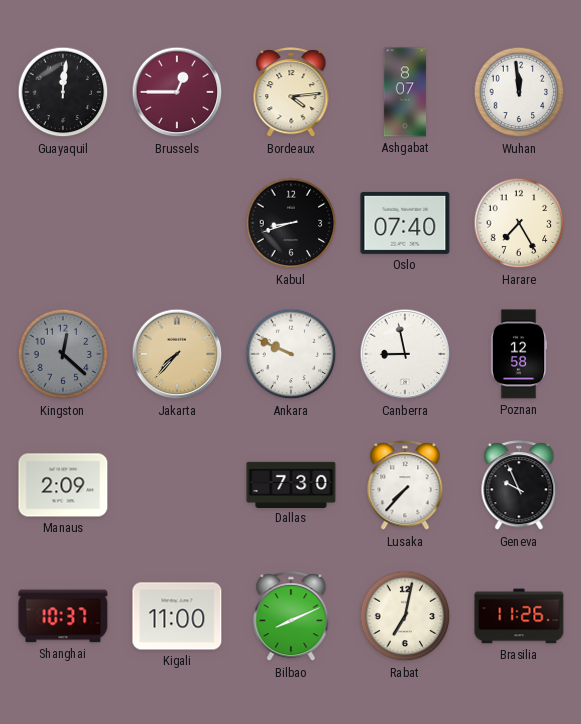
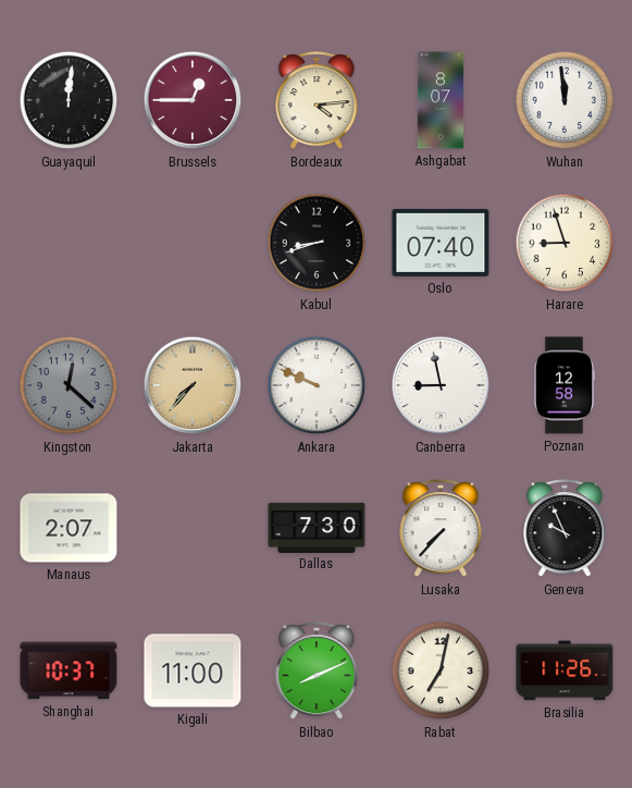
Harare: 7:25 -> 8:57 (565, 243)
Manaus: 2:09 -> 2:07 (69, 528)
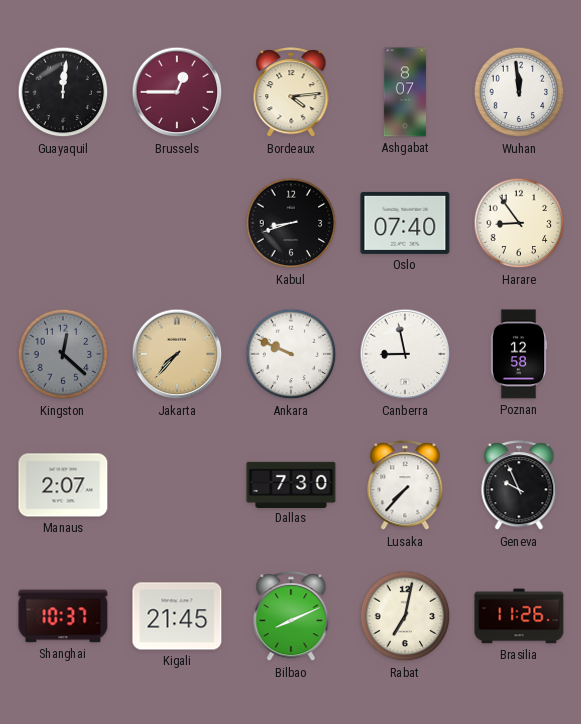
Harare: 8:57 -> 8:54 (519, 223)
Kigali: 11:00 -> 21:45 (177, 616)
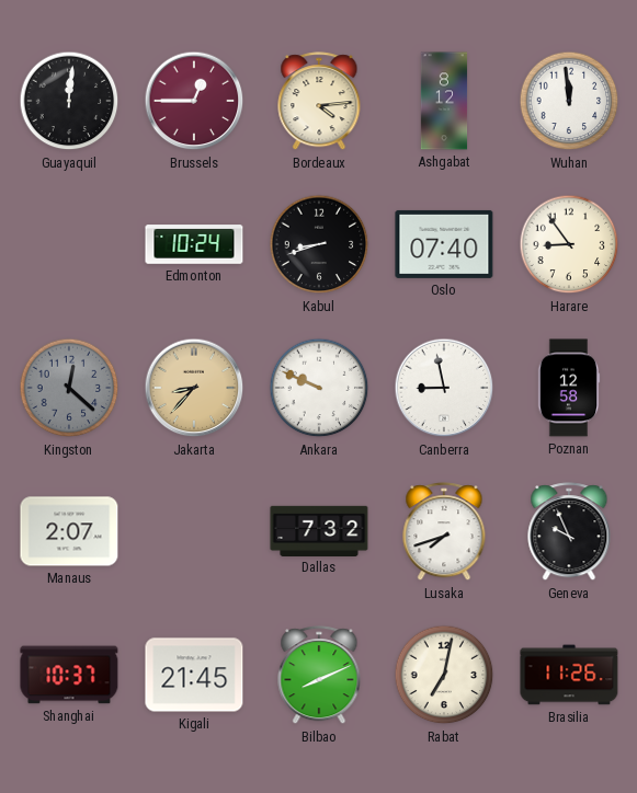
Ashgabat: 8:07 -> 8:12 (444, 101)
Edmonton: none -> 10:24 (194, 244)
Jakarta: 7:37 -> 8:37 (194, 388)
Dallas: 7:30 -> 7:32 (319, 530)
Lusaka: 7:37 -> 7:42 (444, 532)
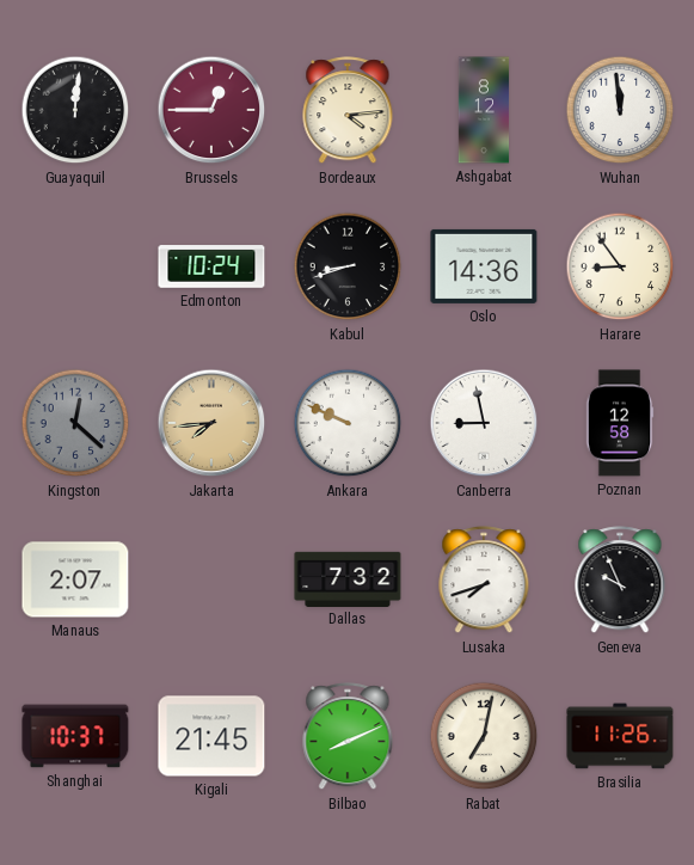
Oslo: 07:40 -> 14:36 (484, 266)
Jakarta: 8:37 -> 7:44 (211, 423)
